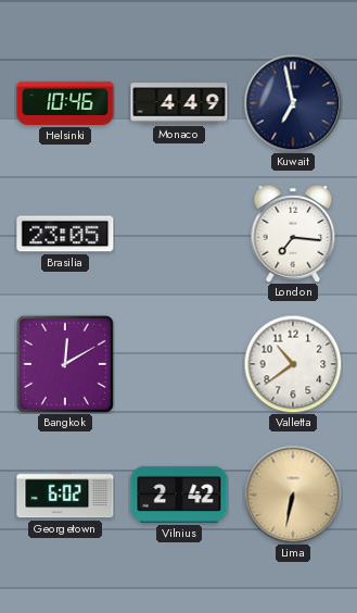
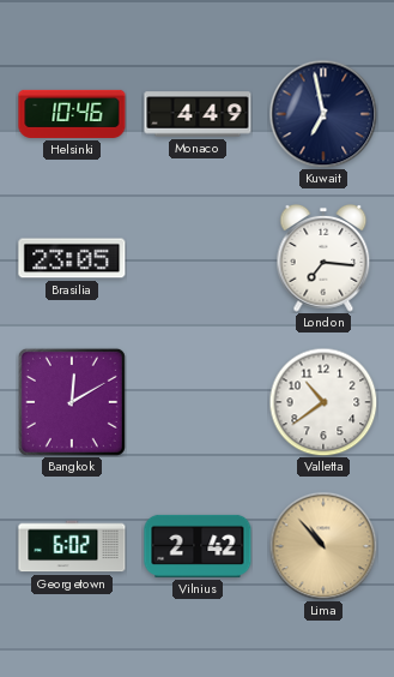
Lima: 6:32 -> 10:53 (323, 546)
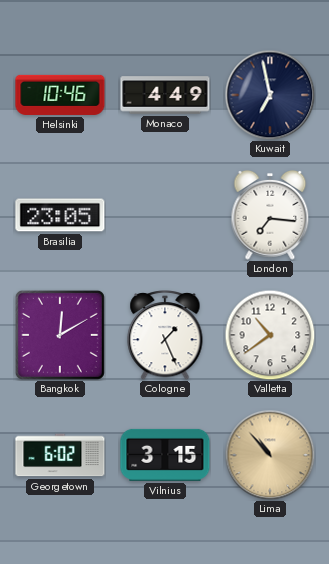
Cologne: none -> 1:26 (165, 336)
Vilnius: 2:42 -> 3:15 (165, 455)
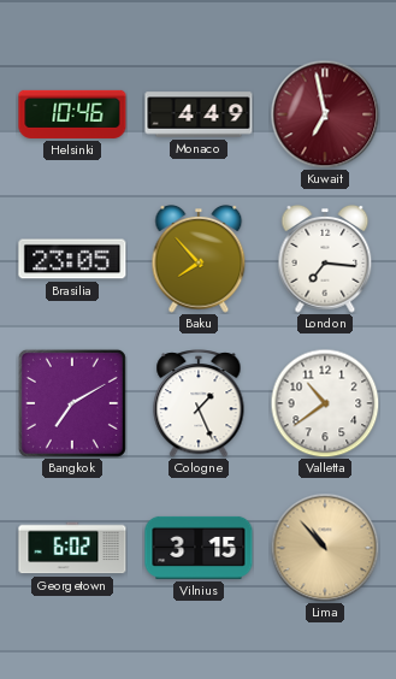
Kuwait dial: navy -> burgundy (325, 114)
Baku: none -> 7:53 (199, 260)
Bangkok: 12:10 -> 7:10 (72, 403)
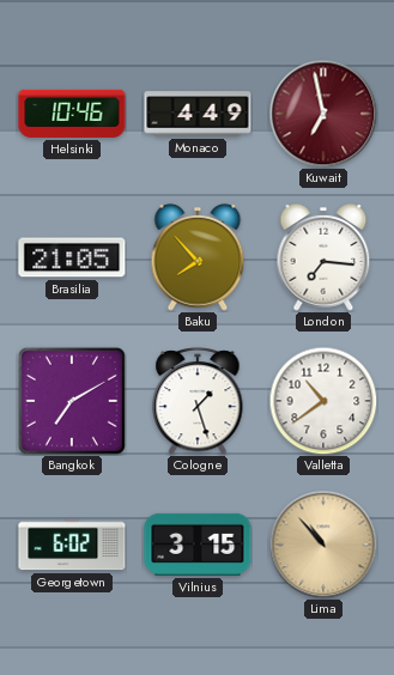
Brasilia: 23:05 -> 21:05 (72, 257)
Cologne: 1:26 -> 1:27 (198, 402)
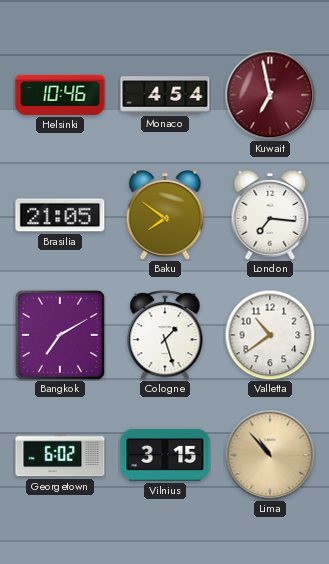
Monaco: 4:49 -> 4:54 (165, 95)
Baku: 7:53 -> 7:51 (165, 216)
